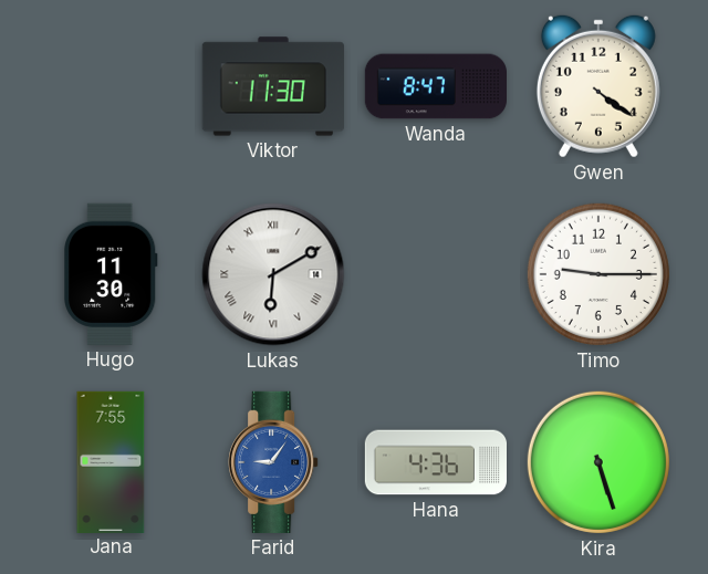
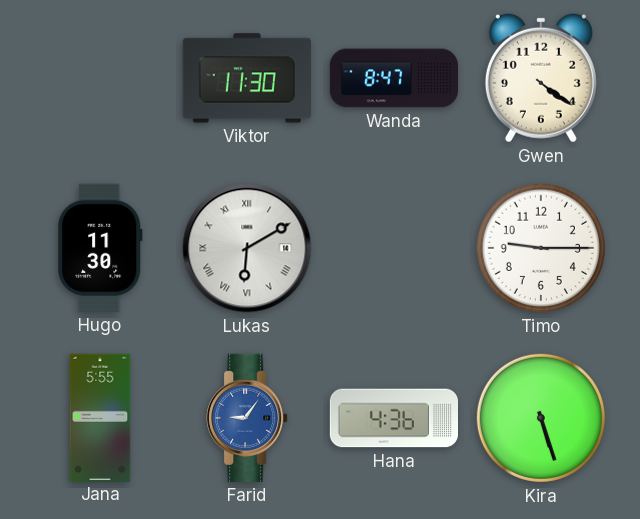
Jana: 7:55 -> 5:55 (100, 417)
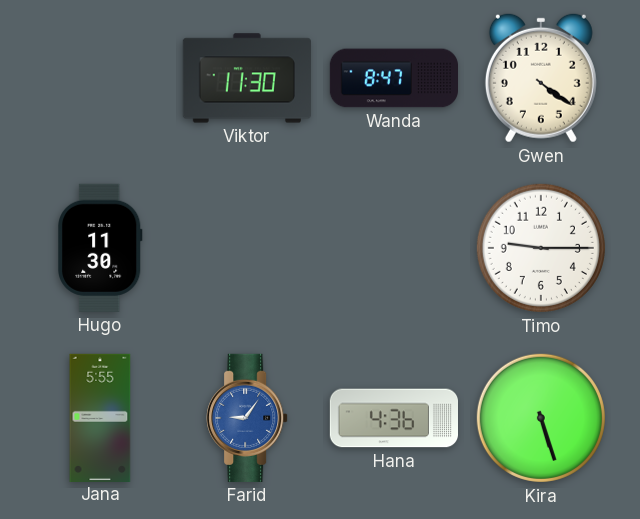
Lukas: 6:10 -> none (247, 248)
